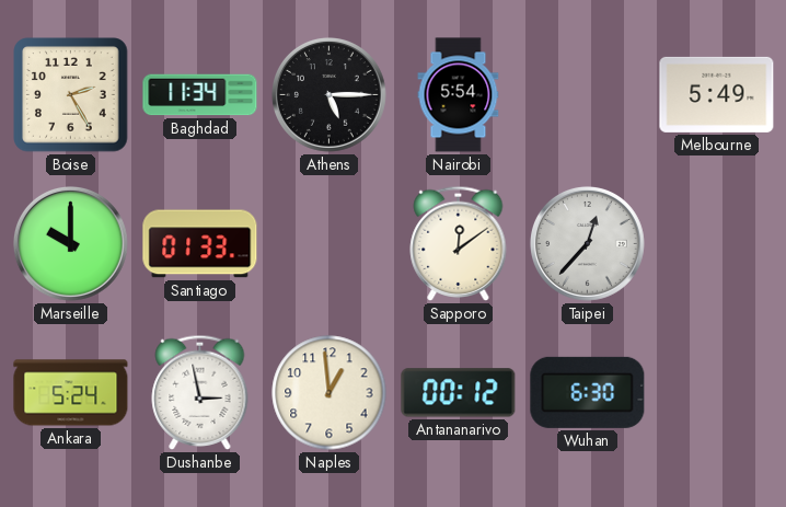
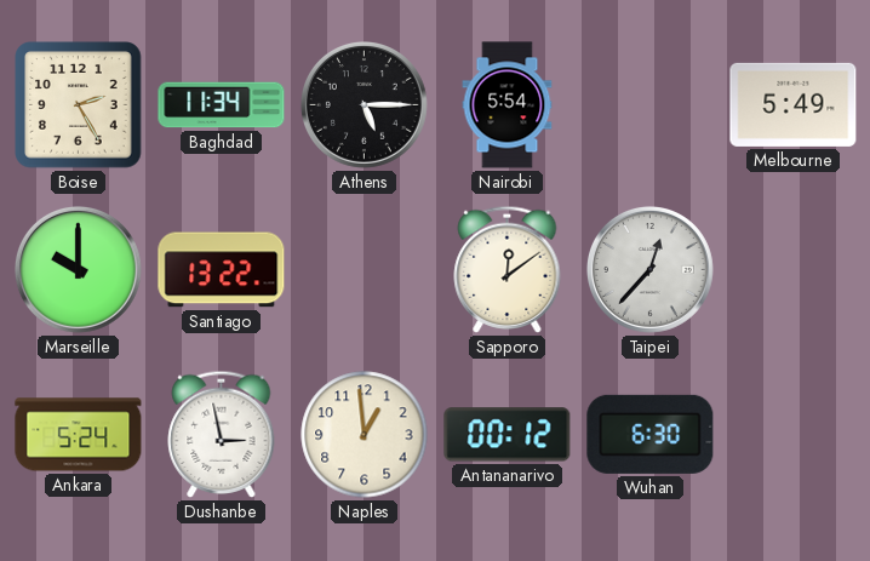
Santiago: 01:33 -> 13:22 (222, 270)
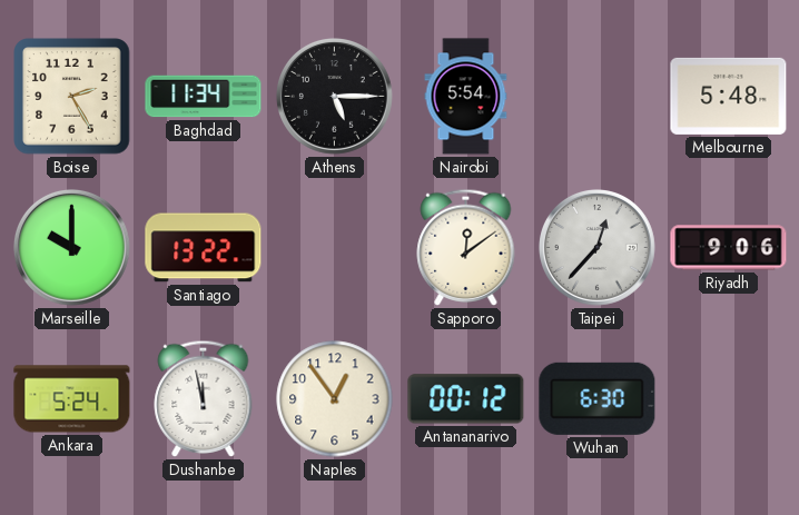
Melbourne: 5:49 -> 5:48 (729, 96)
Riyadh: none -> 9:06 (729, 248)
Dushanbe: 2:58 -> 11:58 (204, 398)
Naples: 12:59 -> 12:54 (335, 399)
